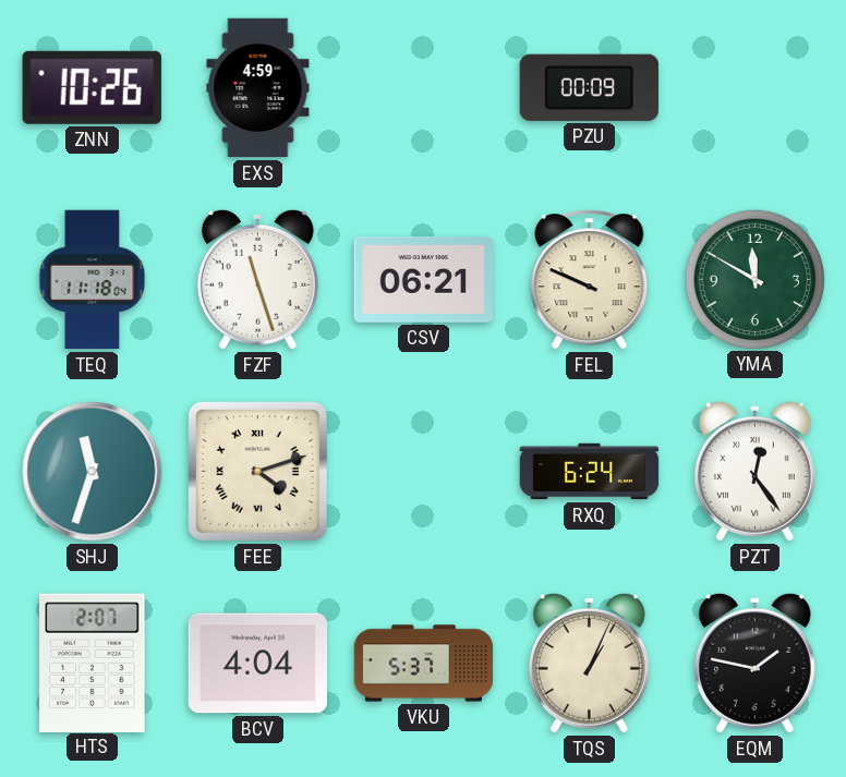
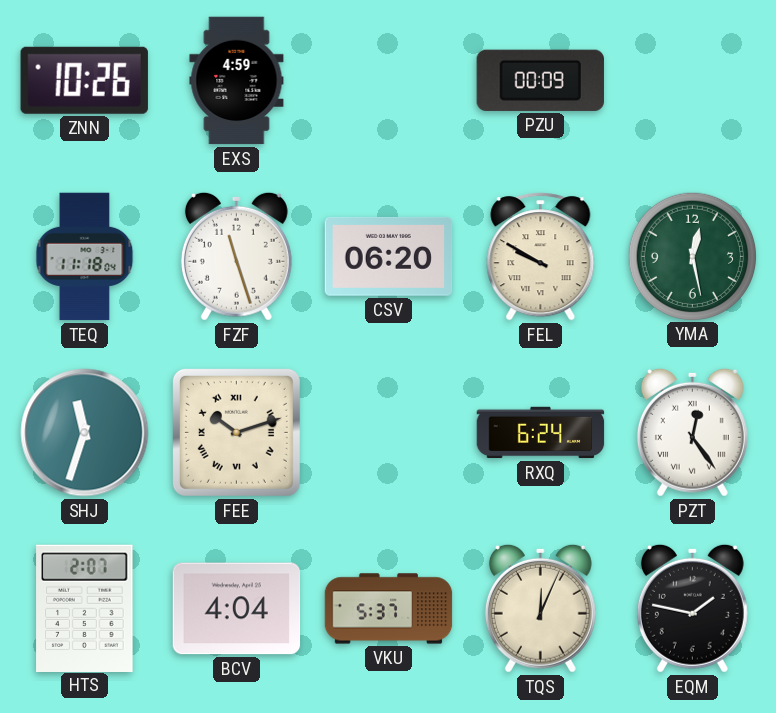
CSV: 06:21 -> 06:20 (389, 256)
FEL: 9:49 -> 9:50 (541, 257)
YMA: 11:50 -> 12:28 (692, 256)
FEE: 4:12 -> 10:12 (236, 432)
TQS: 1:04 -> 12:04 (540, 608)
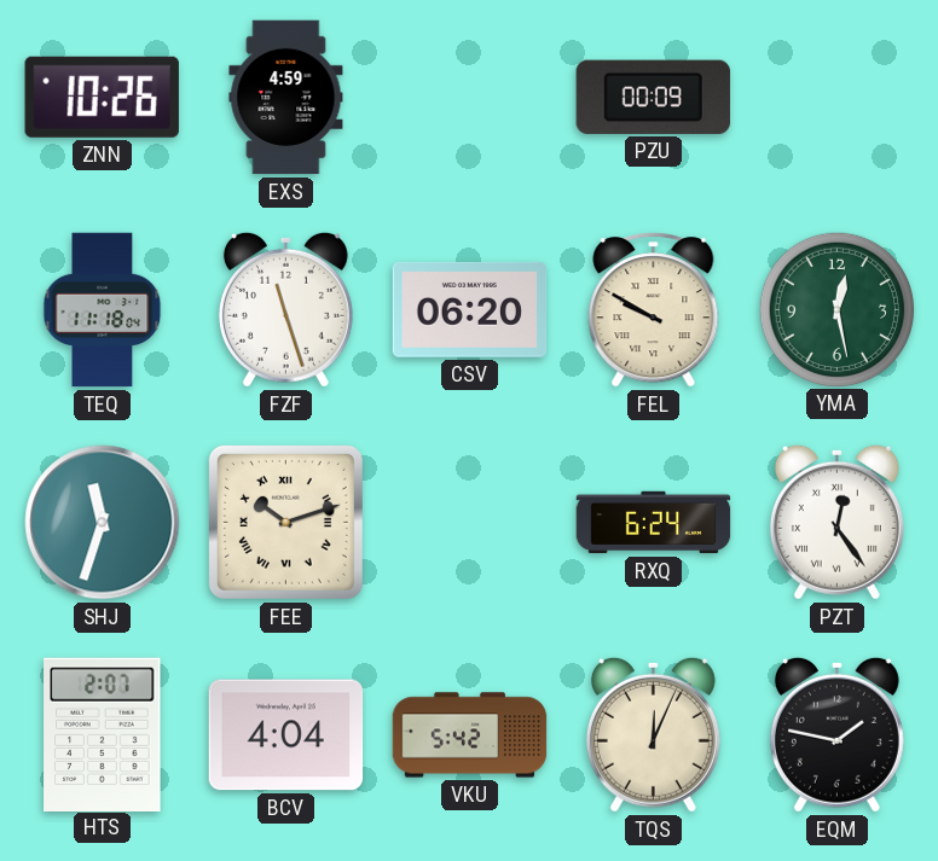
VKU: 5:37 -> 5:42 (470, 735)
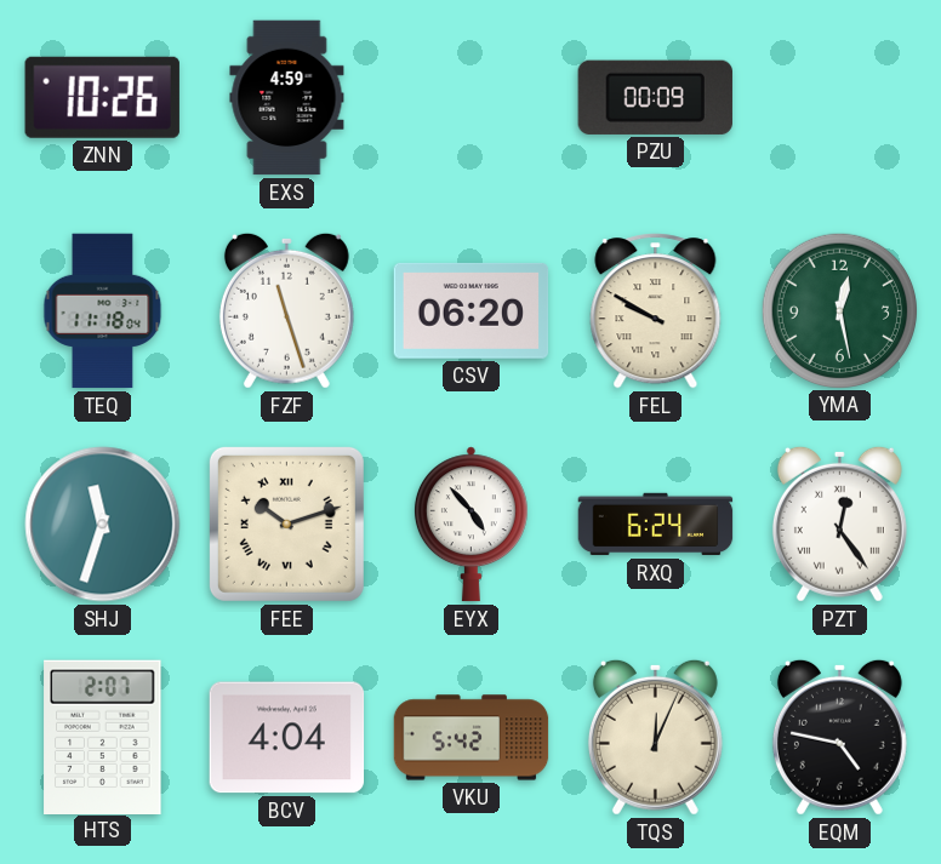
EYX: none -> 4:53 (470, 525)
EQM: 1:47 -> 4:47 (839, 737)
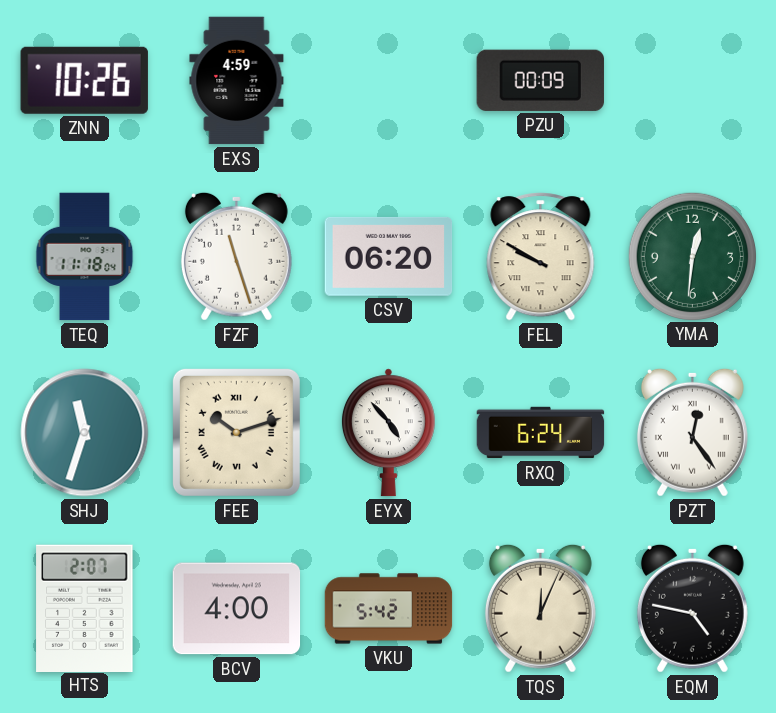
YMA: 12:28 -> 12:31 (692, 256)
BCV: 4:04 -> 4:00 (237, 609)
